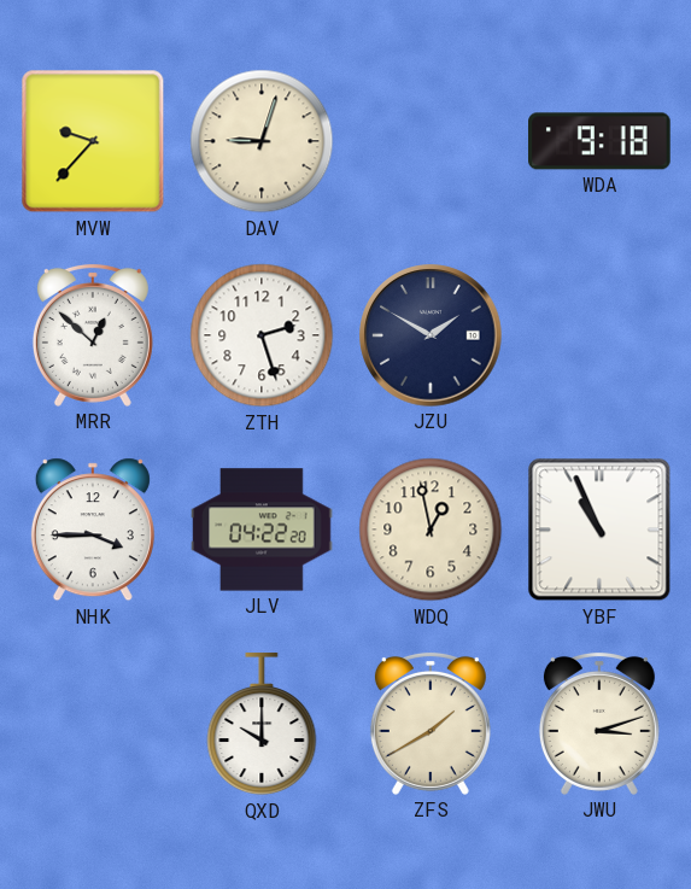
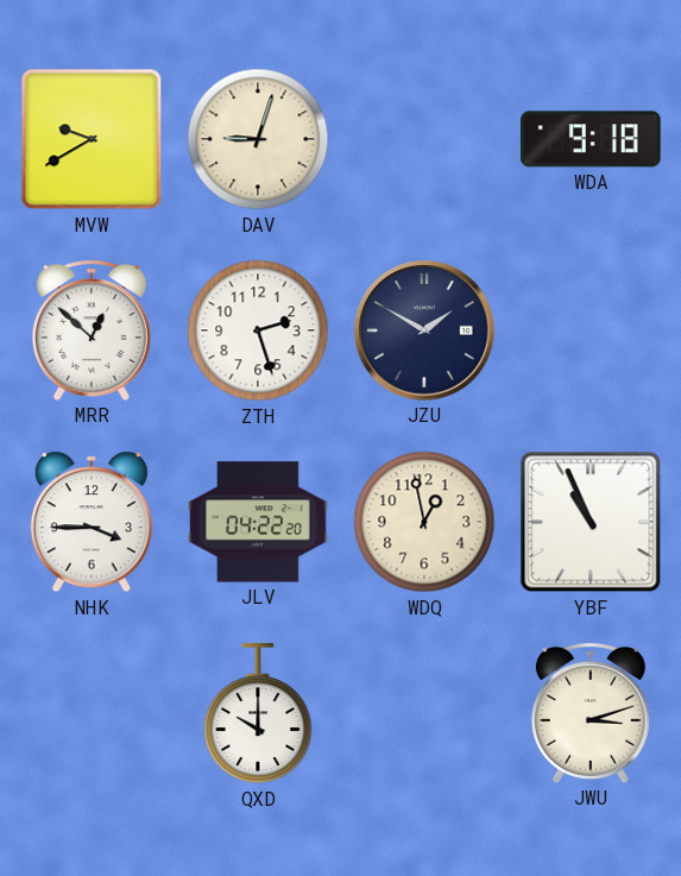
MVW: 9:37 -> 9:40 (92, 139)
ZFS: 1:40 -> none (431, 724)
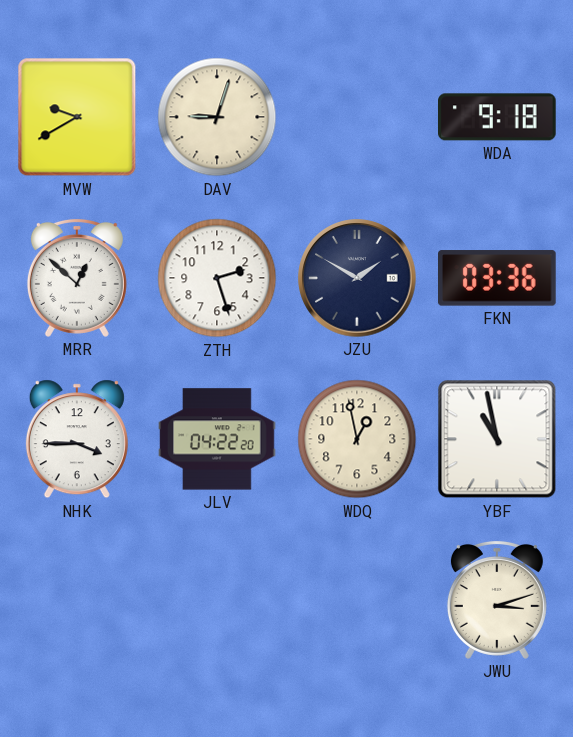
FKN: none -> 03:36 (498, 278)
YBF: 10:56 -> 10:58 (497, 439)
QXD: 10:00 -> none (258, 714)
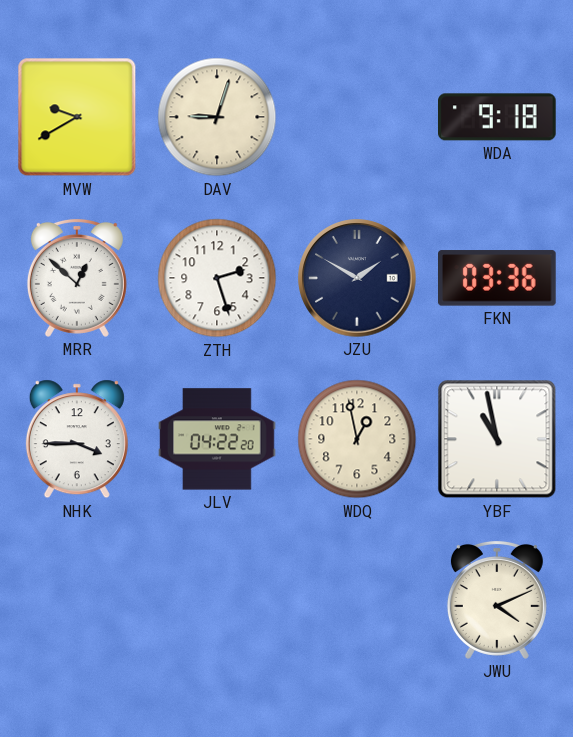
JWU: 3:12 -> 4:11 (497, 600)
